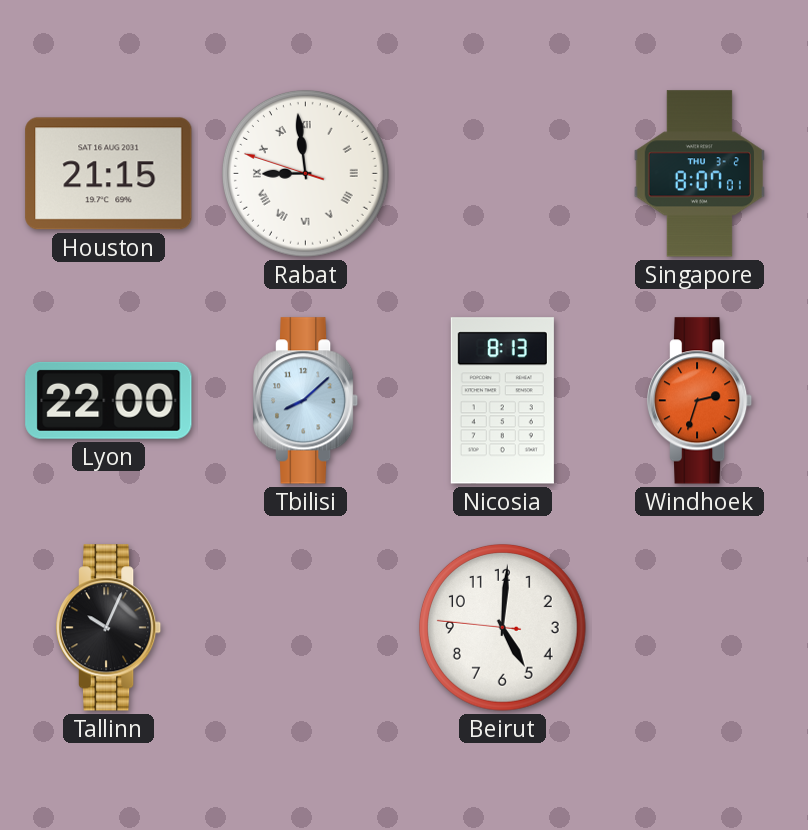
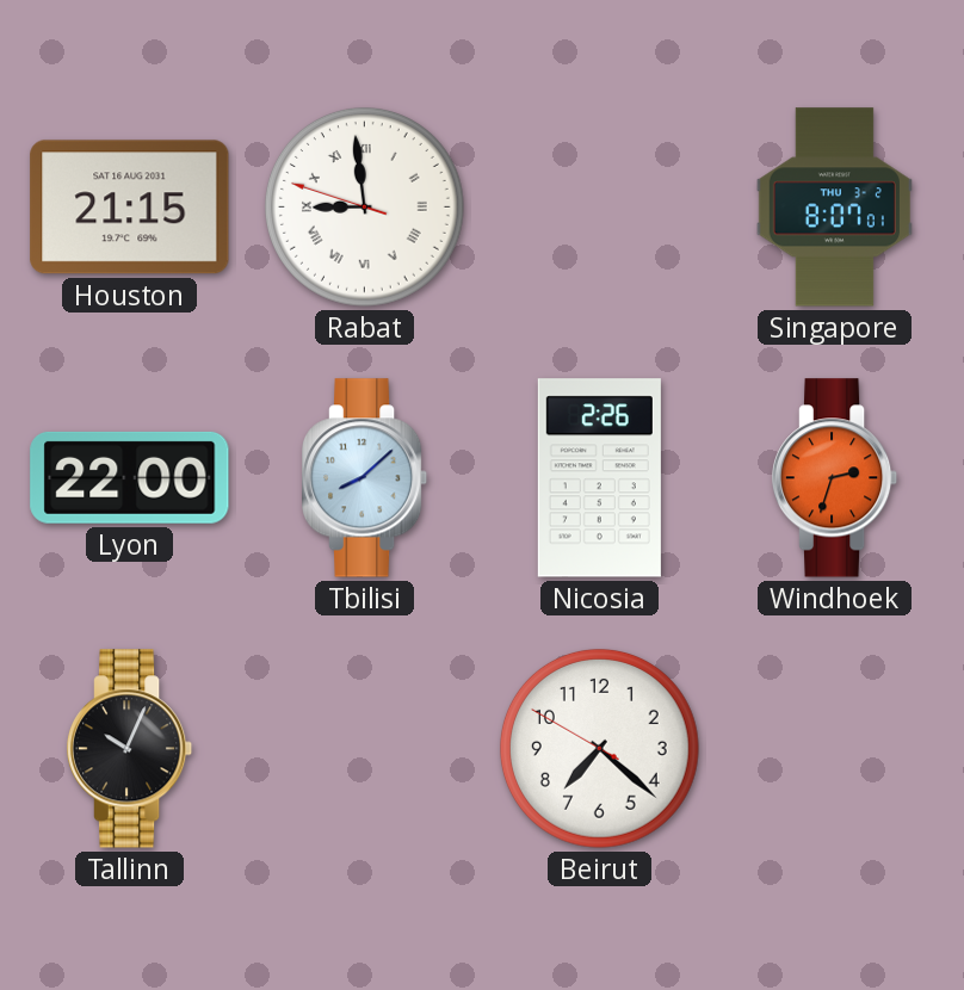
Nicosia: 8:13 -> 2:26 (599, 478)
Beirut: 5:00 -> 7:21 (600, 749)
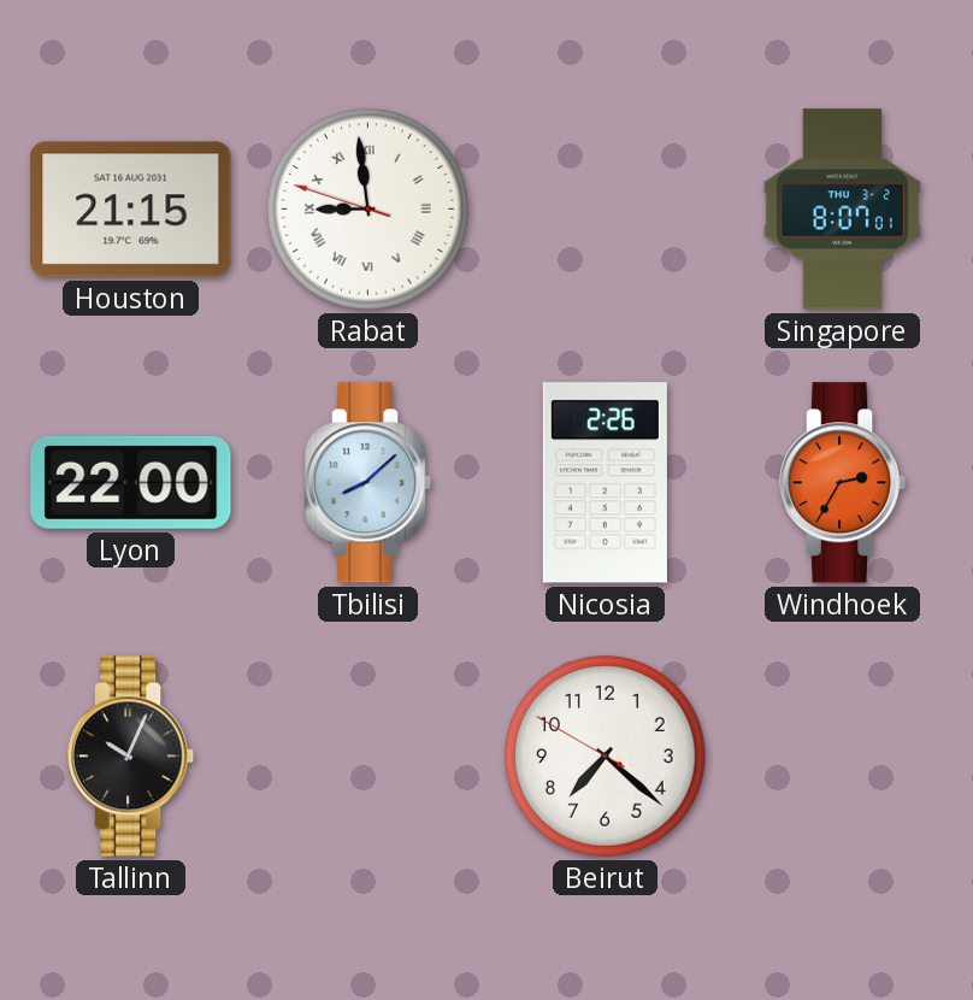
Windhoek: 2:33 -> 2:35 (843, 483)
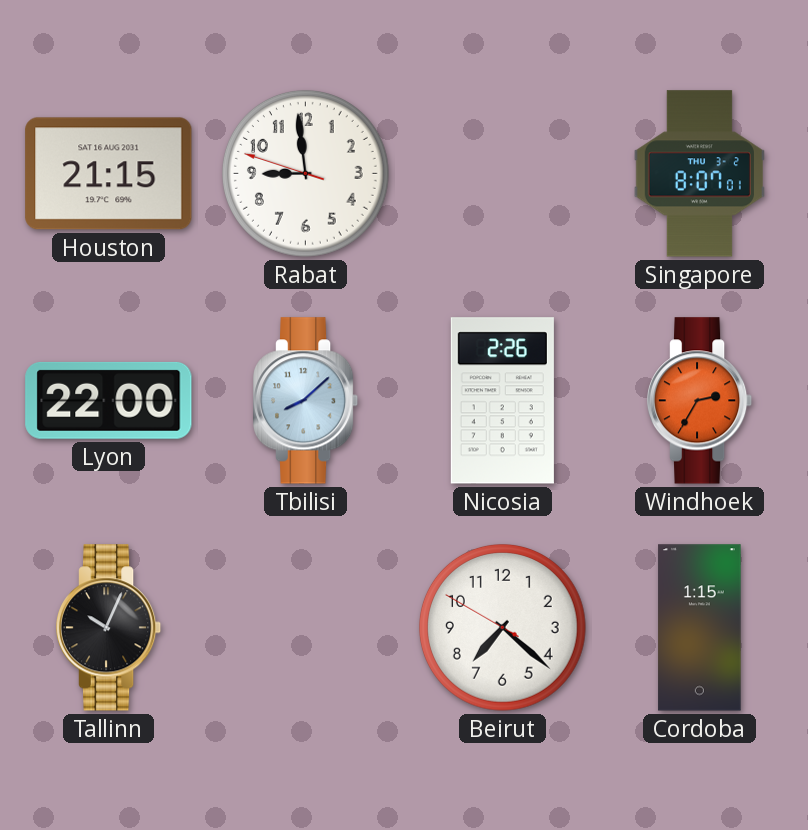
Rabat numerals: Roman -> Arabic (306, 174)
Cordoba: none -> 1:15 (700, 628)
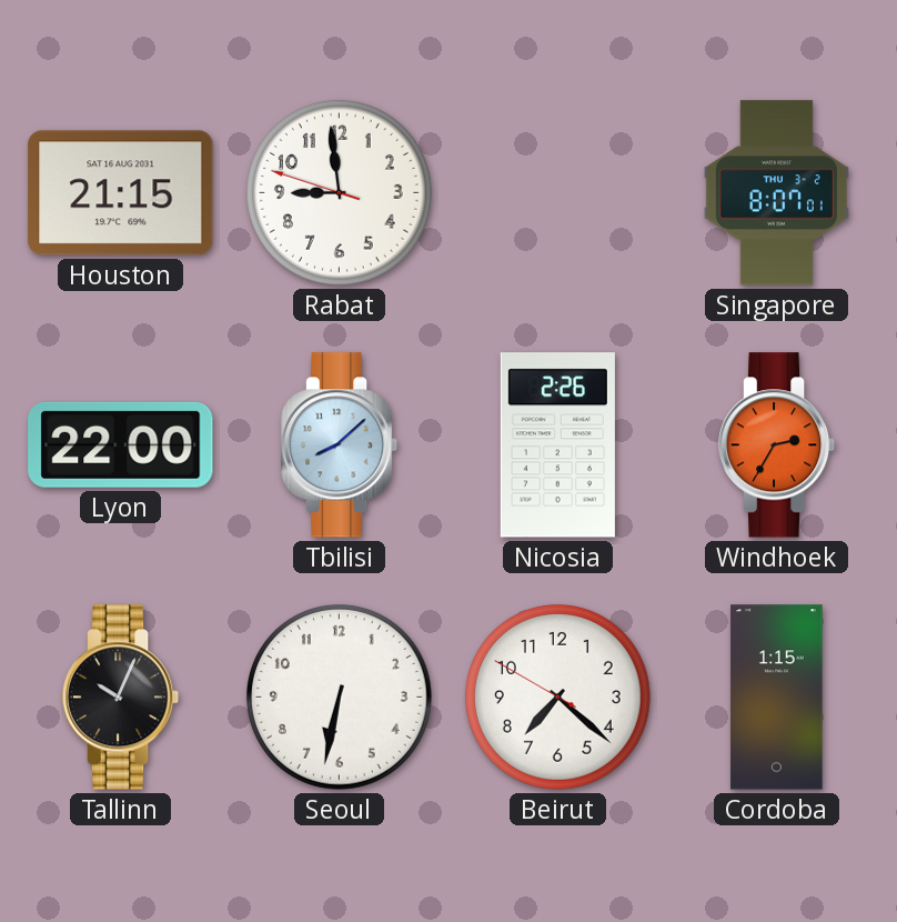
Seoul: none -> 6:32 (340, 698)
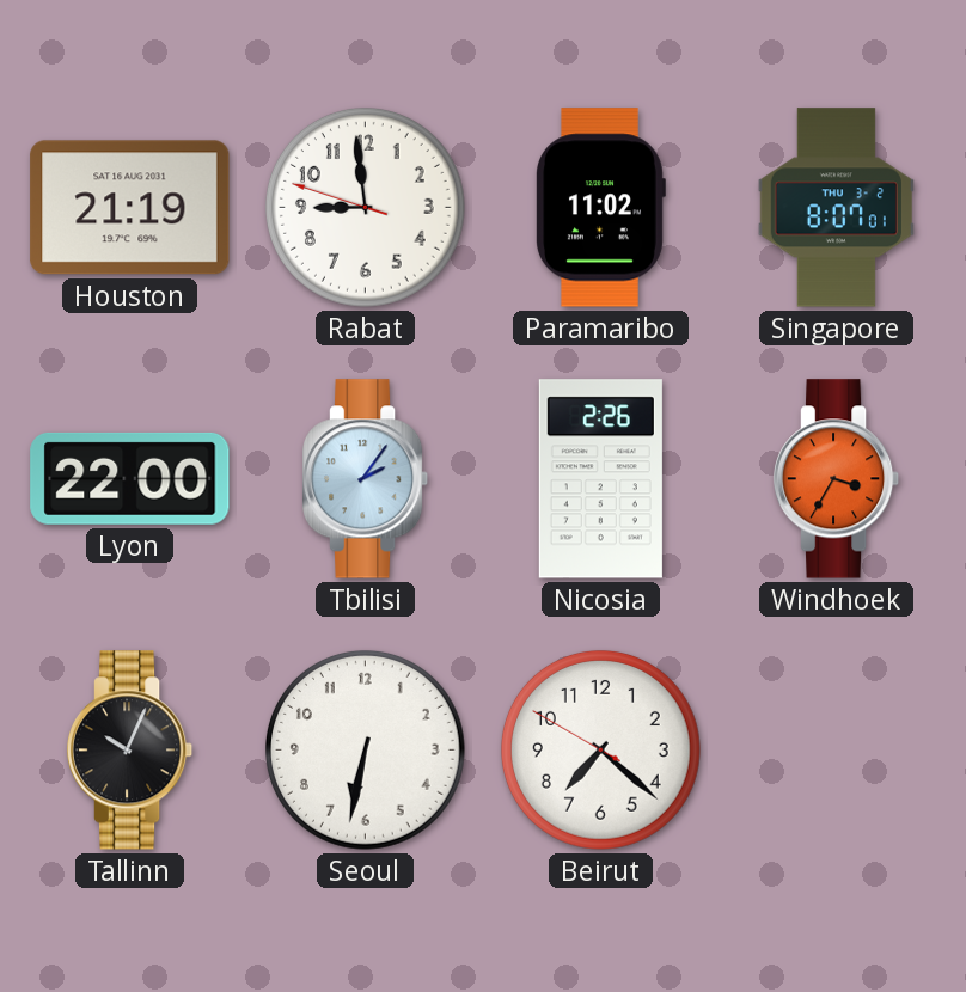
Houston: 21:15 -> 21:19 (130, 208)
Paramaribo: none -> 11:02 (601, 208)
Tbilisi: 8:08 -> 2:06 (366, 479)
Windhoek: 2:35 -> 3:35 (837, 479)
Cordoba: 1:15 -> none (777, 698)
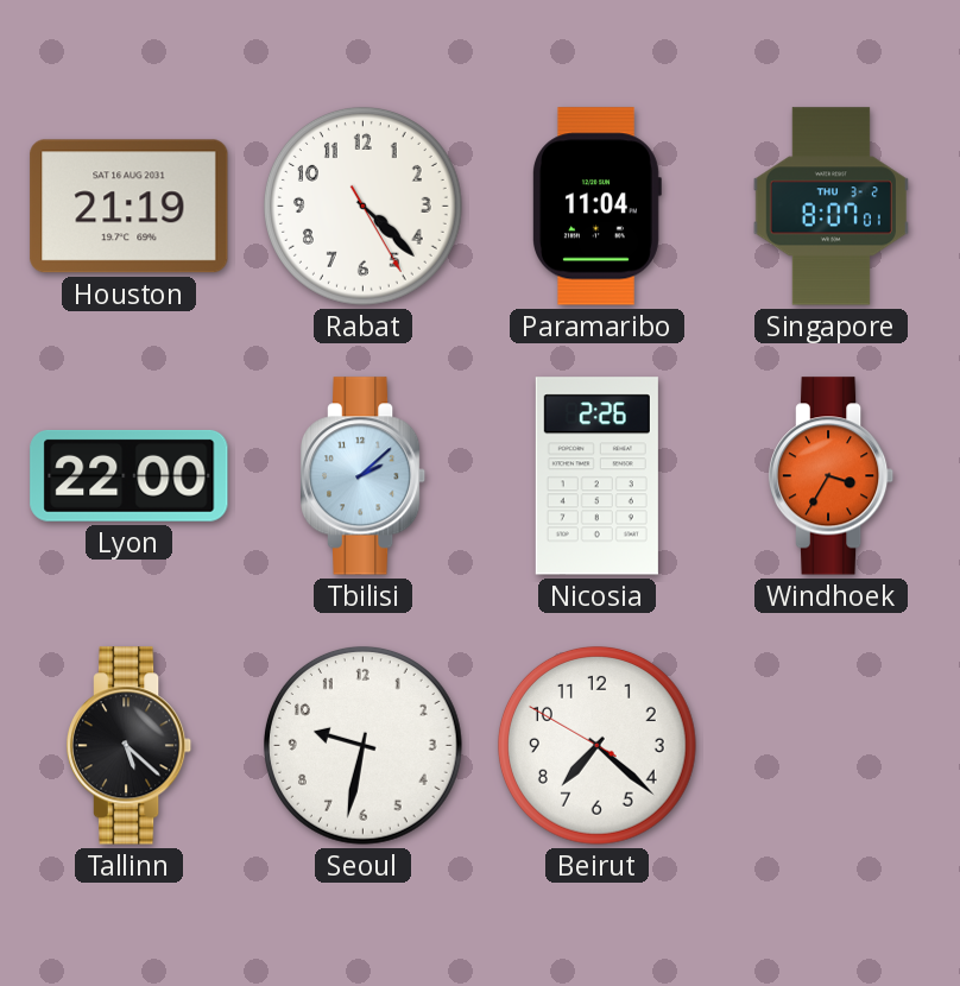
Rabat: 8:58 -> 4:22 (364, 207)
Paramaribo: 11:02 -> 11:04 (598, 207)
Tbilisi: 2:06 -> 2:08 (364, 476)
Tallinn: 10:04 -> 5:22 (130, 746)
Seoul: 6:32 -> 9:32 (364, 746)
